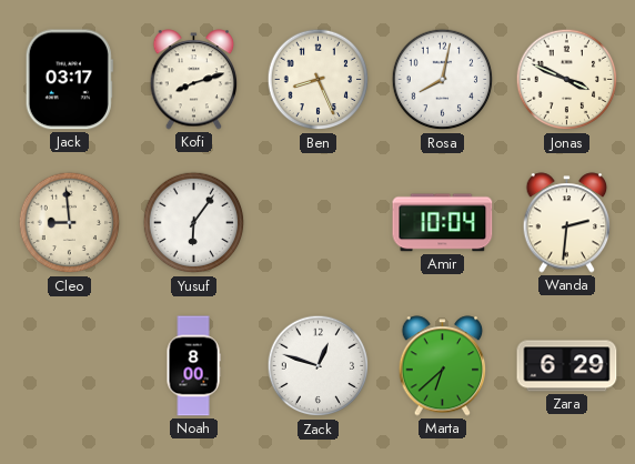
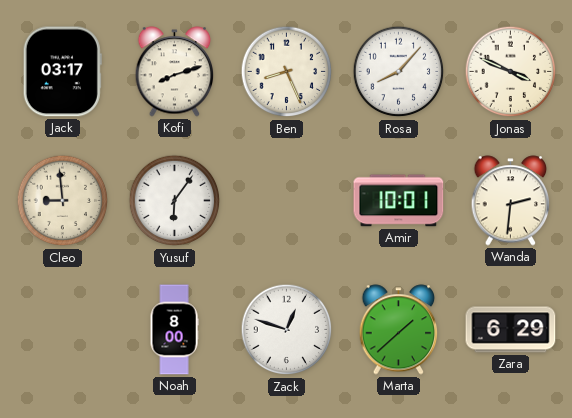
Rosa: 8:02 -> 8:07 (399, 72)
Amir: 10:04 -> 10:01 (399, 201)
Marta: 6:38 -> 1:38 (399, 330)
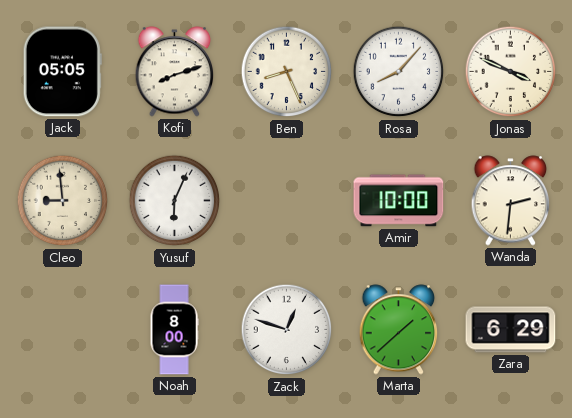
Jack: 03:17 -> 05:05 (62, 72)
Yusuf: 6:06 -> 6:04 (175, 201)
Amir: 10:01 -> 10:00 (399, 201)
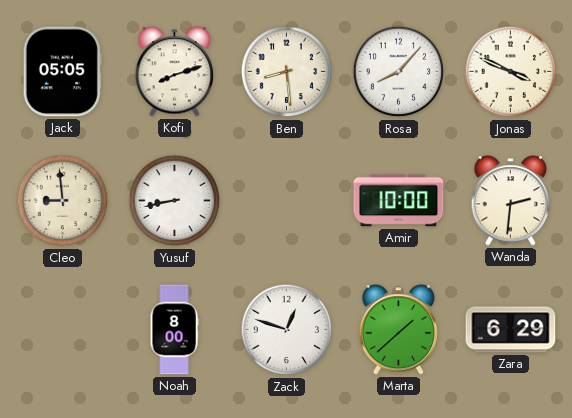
Ben: 8:26 -> 8:29 (287, 72)
Yusuf: 6:04 -> 8:43 (175, 201)
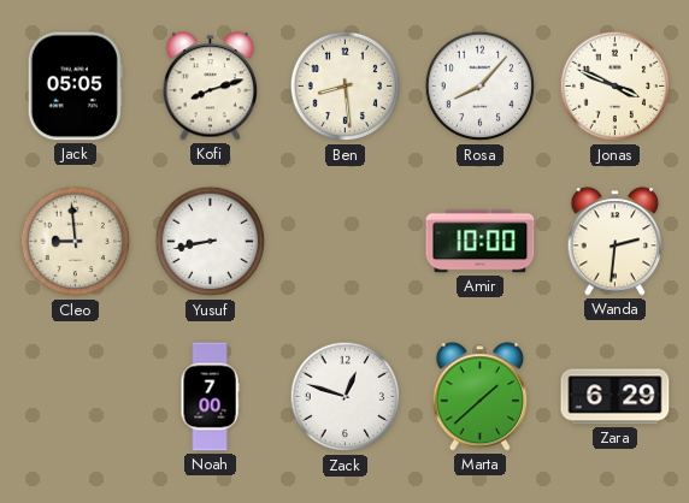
Noah: 8:00 -> 7:00 (210, 397)
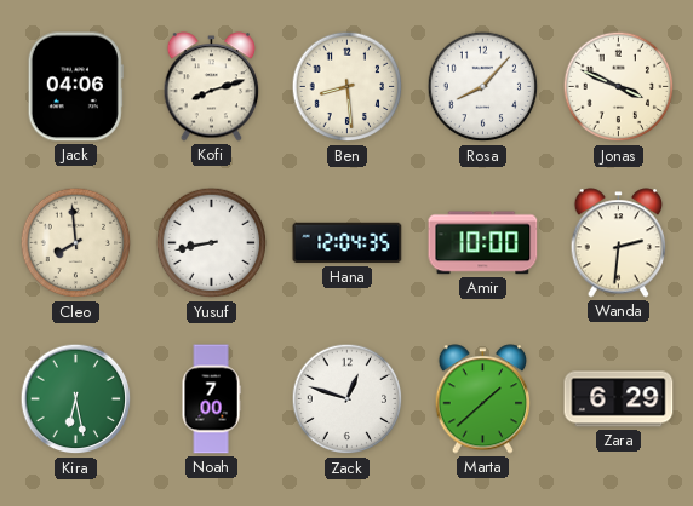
Jack: 05:05 -> 04:06 (75, 87)
Cleo: 8:59 -> 7:59 (76, 243)
Hana: none -> 12:04 (348, 243)
Kira: none -> 6:28 (76, 399)
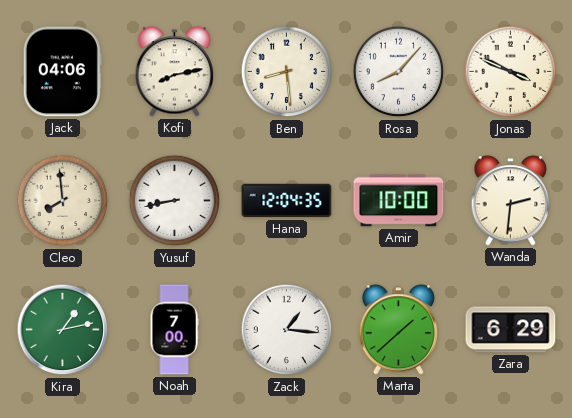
Kofi: 8:12 -> 8:13 (175, 72)
Kira: 6:28 -> 1:13 (63, 330)
Zack: 12:48 -> 1:16 (287, 330)
